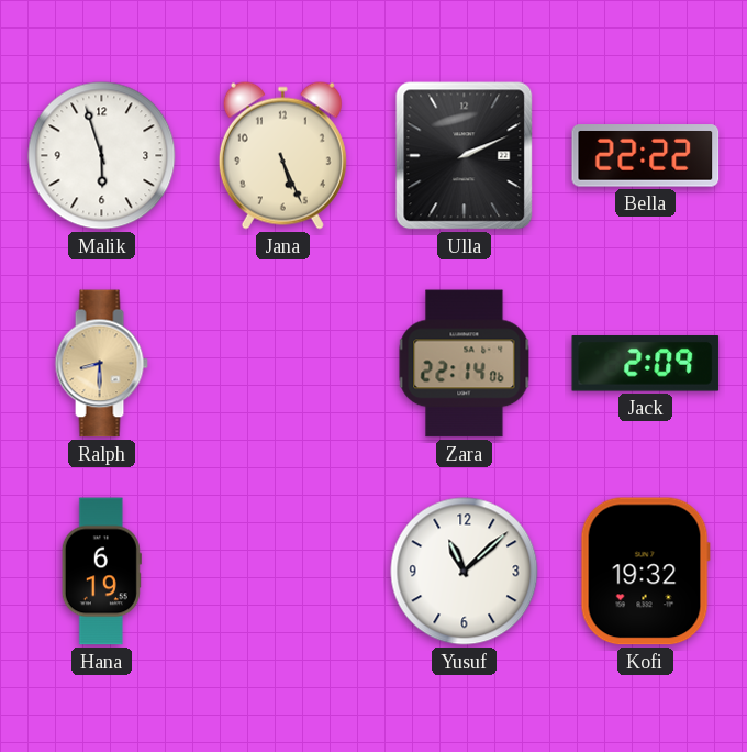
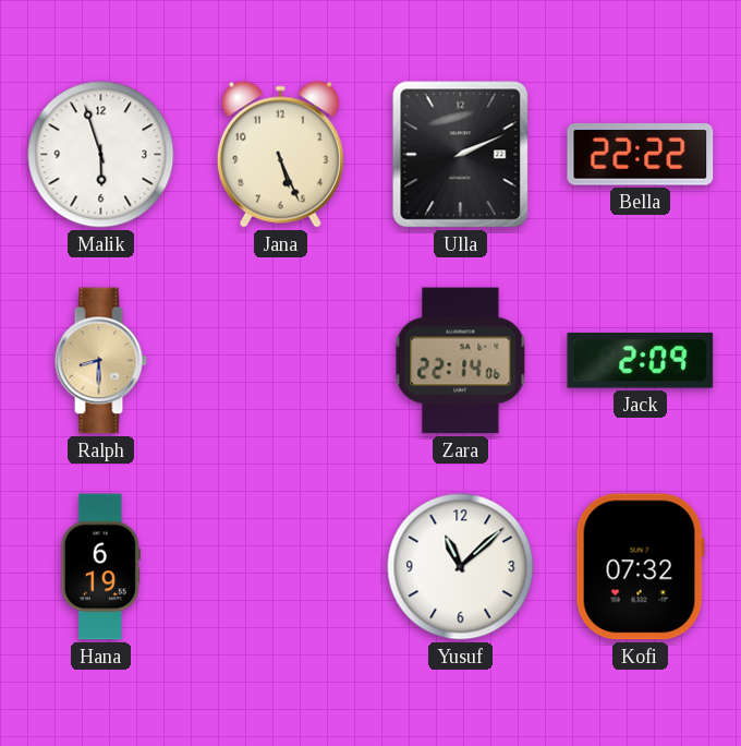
Kofi: 19:32 -> 07:32 (640, 567)
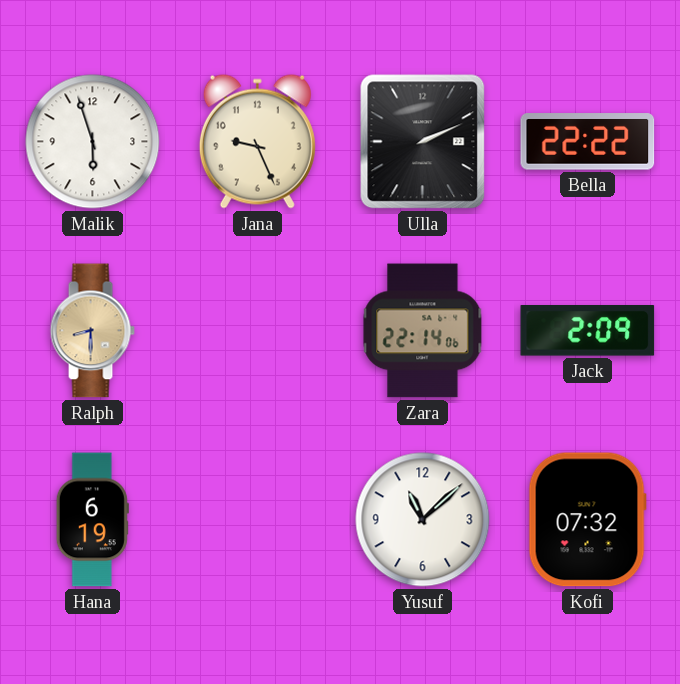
Jana: 5:26 -> 9:26 (257, 141)
